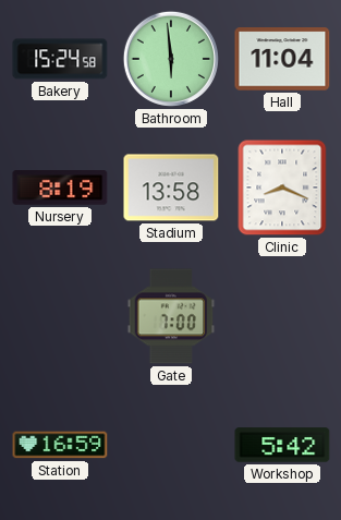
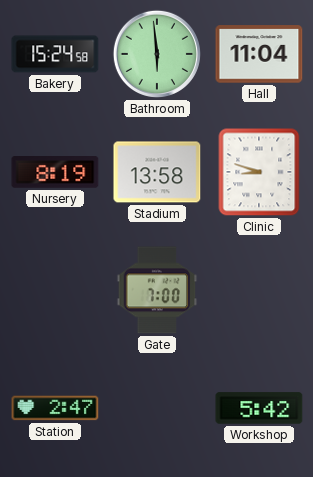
Clinic: 8:19 -> 8:48 (259, 172)
Station: 16:59 -> 2:47 (55, 408)
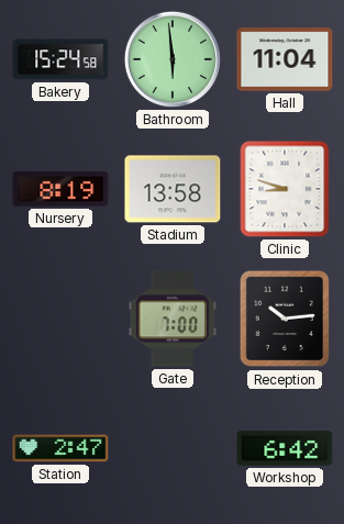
Reception: none -> 10:14 (285, 319)
Workshop: 5:42 -> 6:42 (285, 448)
